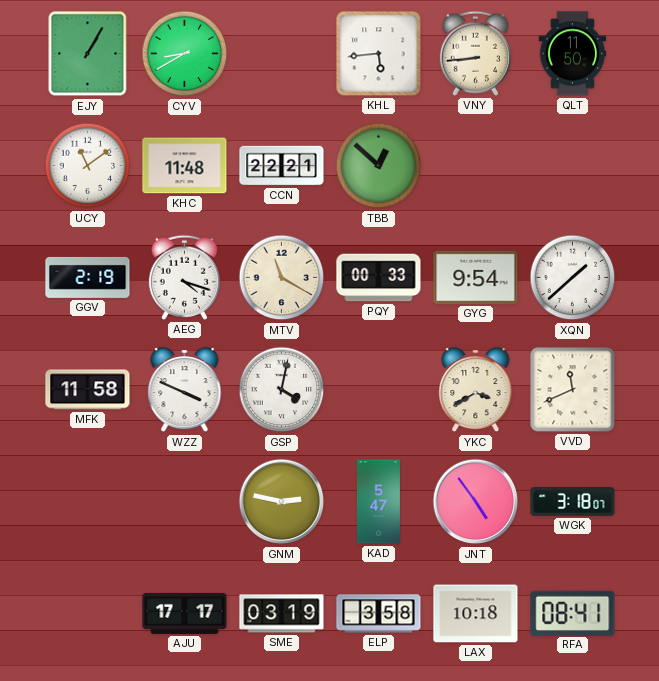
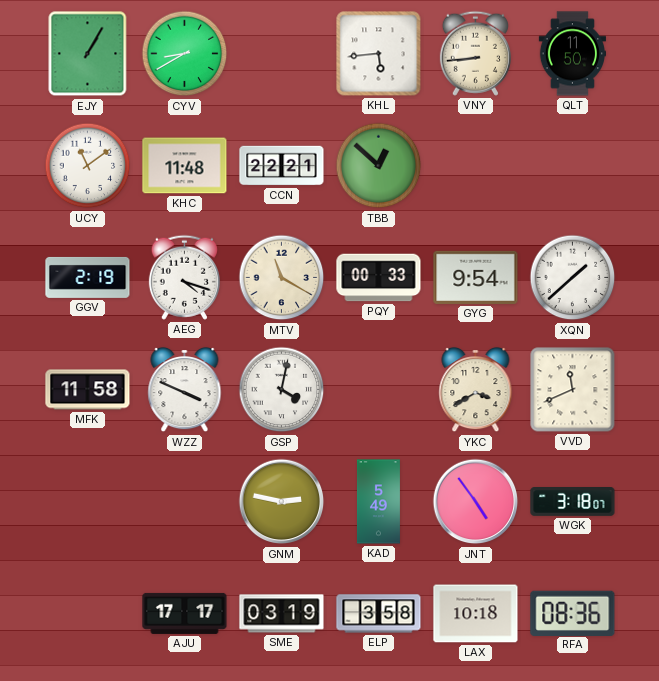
KAD: 5:47 -> 5:49 (378, 502)
RFA: 08:41 -> 08:36 (573, 613)
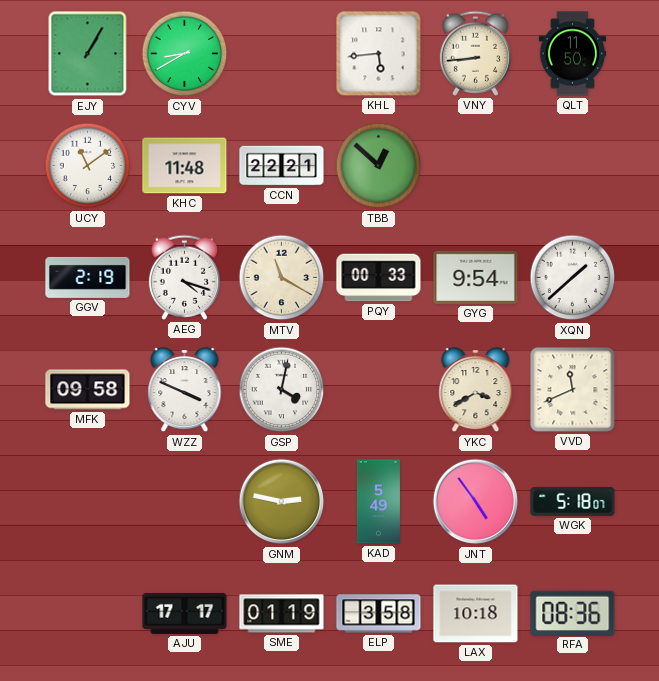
MFK: 11:58 -> 09:58 (88, 390)
WGK: 3:18 -> 5:18 (573, 502)
SME: 03:19 -> 01:19 (282, 614)
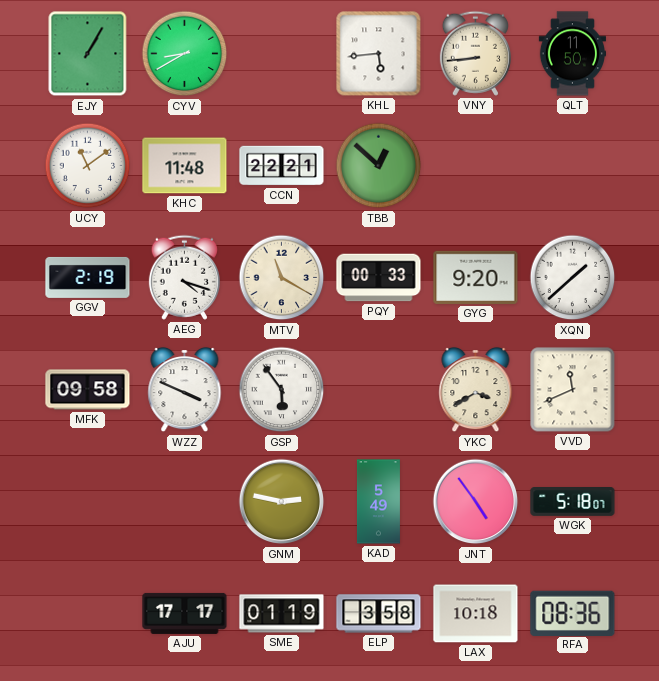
GYG: 9:54 -> 9:20 (476, 277)
GSP: 4:02 -> 5:54 (282, 390)
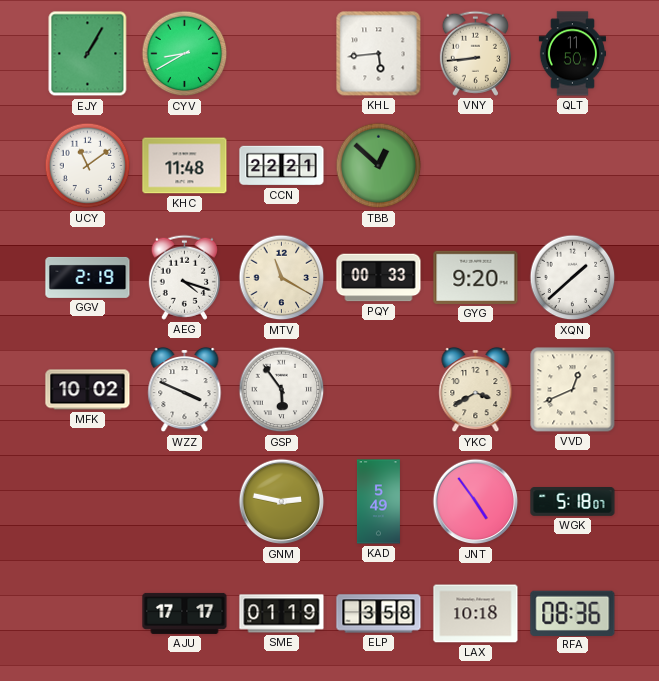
MFK: 09:58 -> 10:02 (88, 390)
VVD: 11:41 -> 12:41 (573, 390)
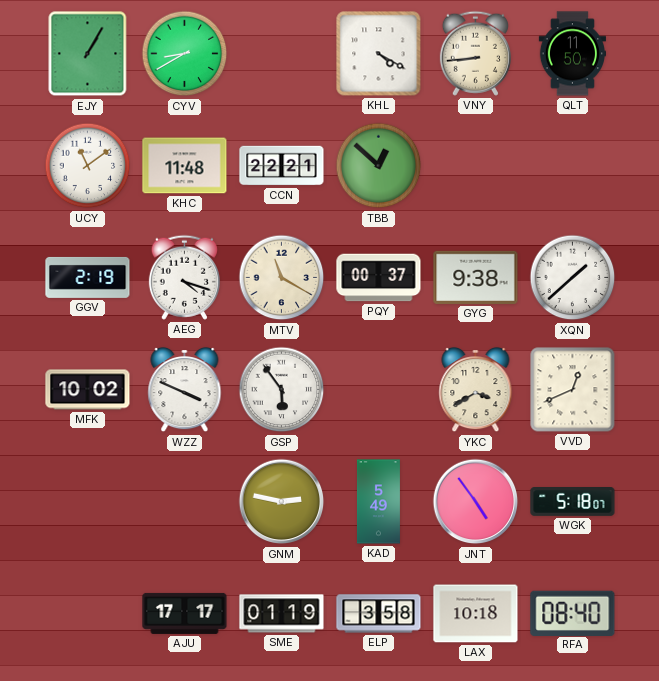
KHL: 5:44 -> 4:20 (379, 54)
PQY: 00:33 -> 00:37 (379, 278)
GYG: 9:20 -> 9:38 (476, 277)
RFA: 08:36 -> 08:40 (573, 613)
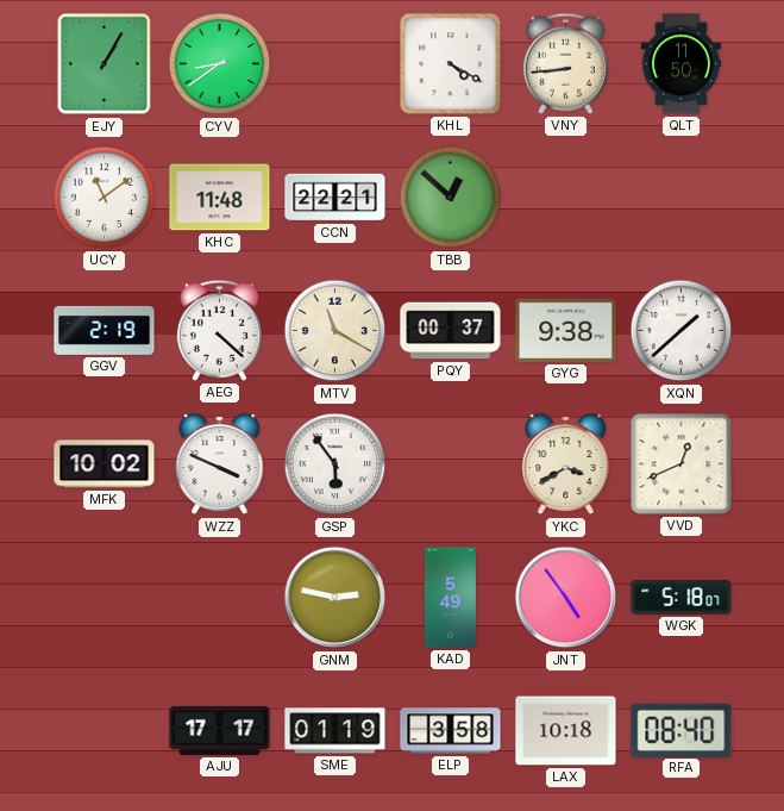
CYV: 8:40 -> 8:39 (220, 64)
AEG: 4:18 -> 4:22 (219, 330)
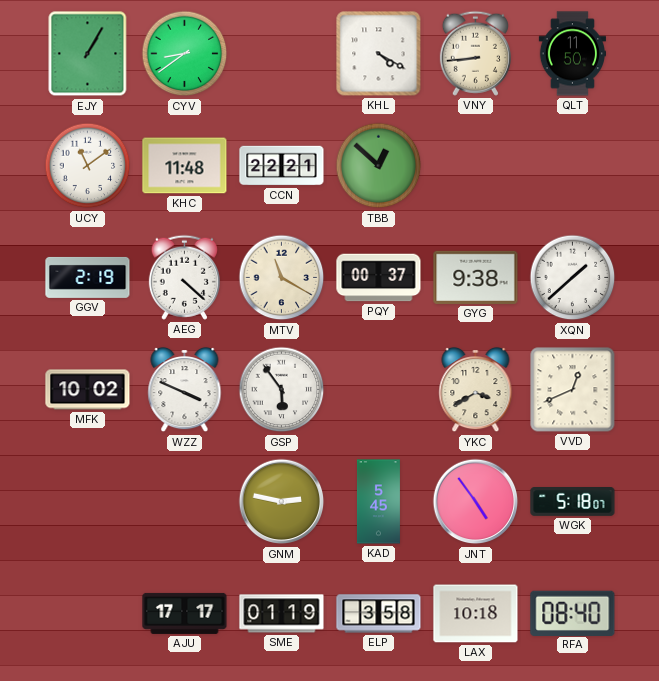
KAD: 5:49 -> 5:45 (378, 502)
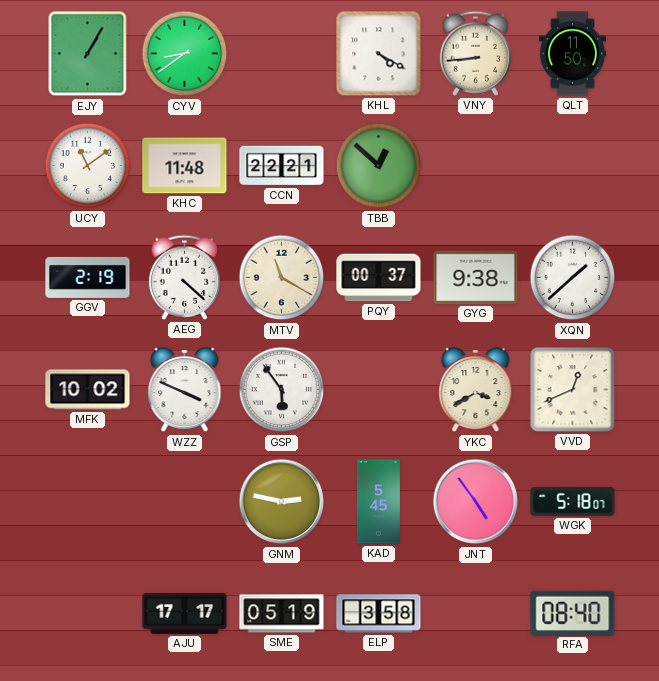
SME: 01:19 -> 05:19 (282, 614)
LAX: 10:18 -> none (476, 614)
